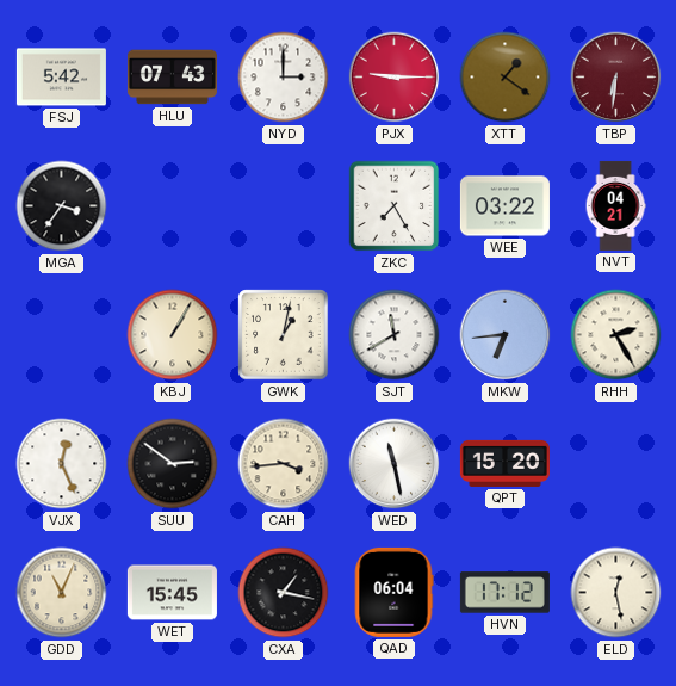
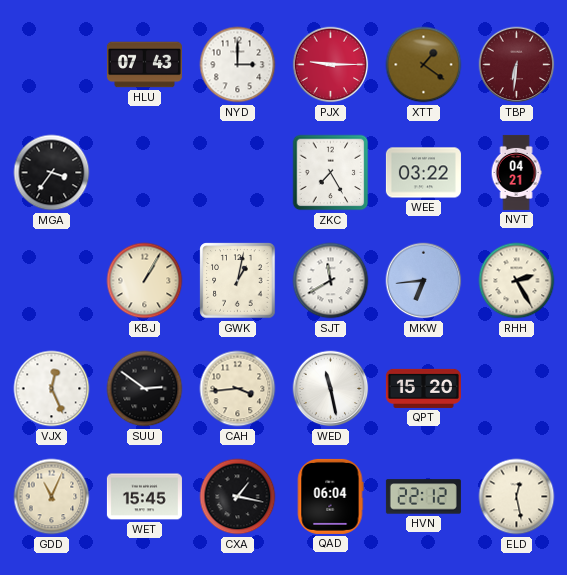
FSJ: 5:42 -> none (61, 78)
HVN: 17:12 -> 22:12 (423, 497)
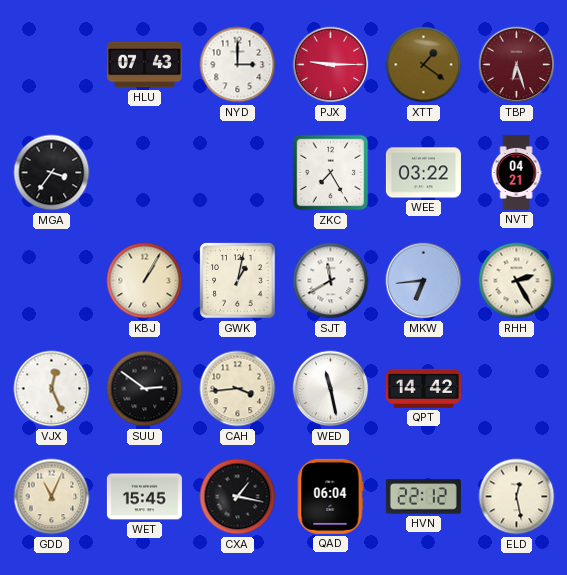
TBP: 6:31 -> 6:27 (517, 65)
QPT: 15:20 -> 14:42 (423, 388)
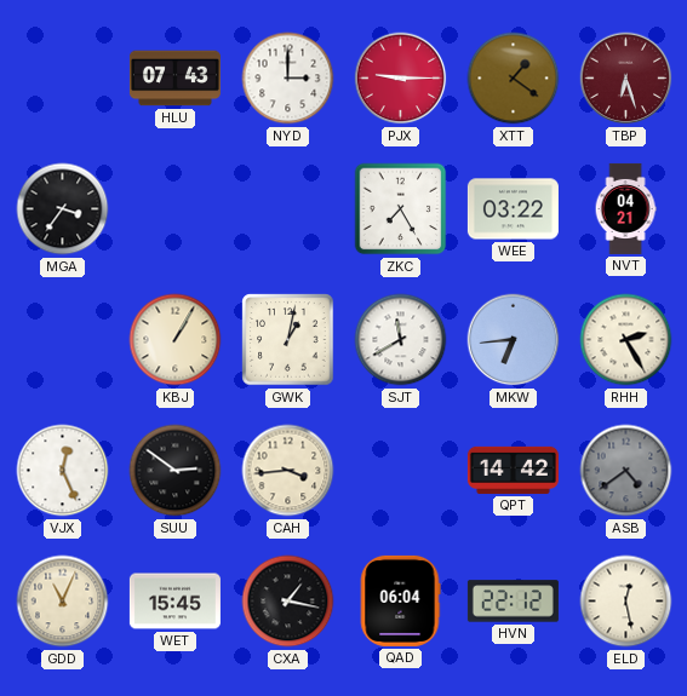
WED: 11:28 -> none (331, 389)
ASB: none -> 4:39 (626, 471)
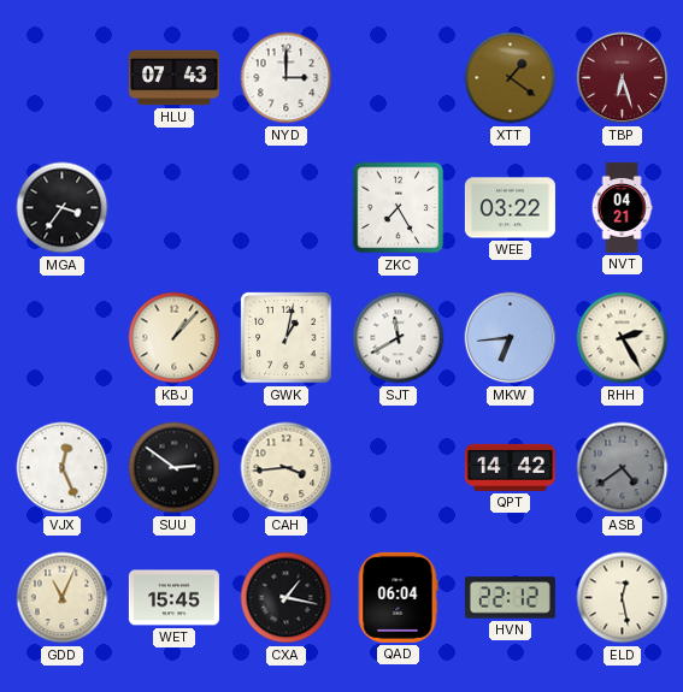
PJX: 9:15 -> none (401, 79)
KBJ: 1:05 -> 1:07 (175, 338)
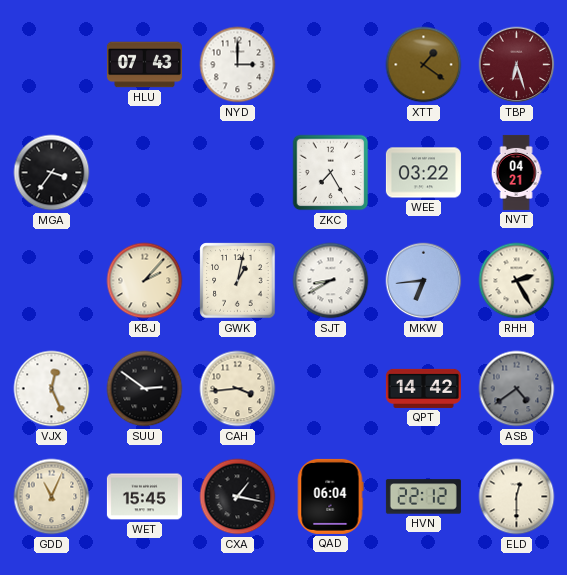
KBJ: 1:07 -> 2:07 (145, 281)
SJT: 11:40 -> 8:40 (331, 281)
ELD: 12:28 -> 12:30 (517, 497)
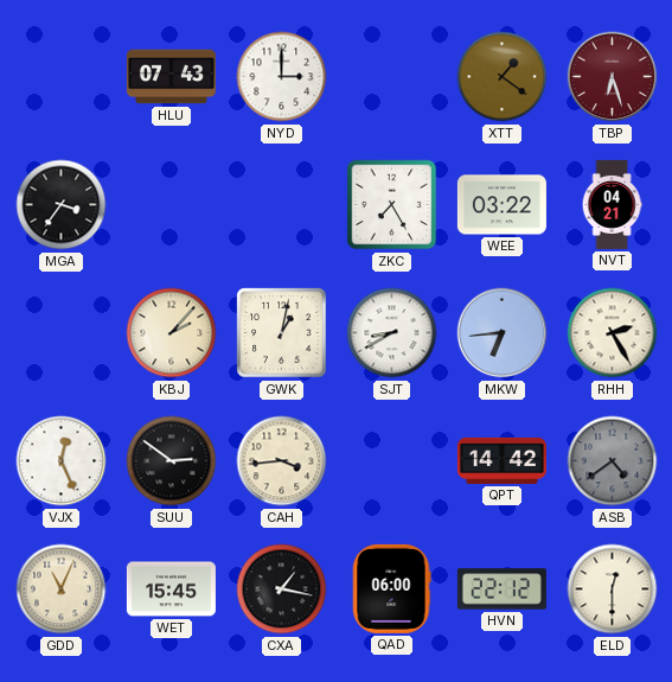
QAD: 06:04 -> 06:00 (391, 588)
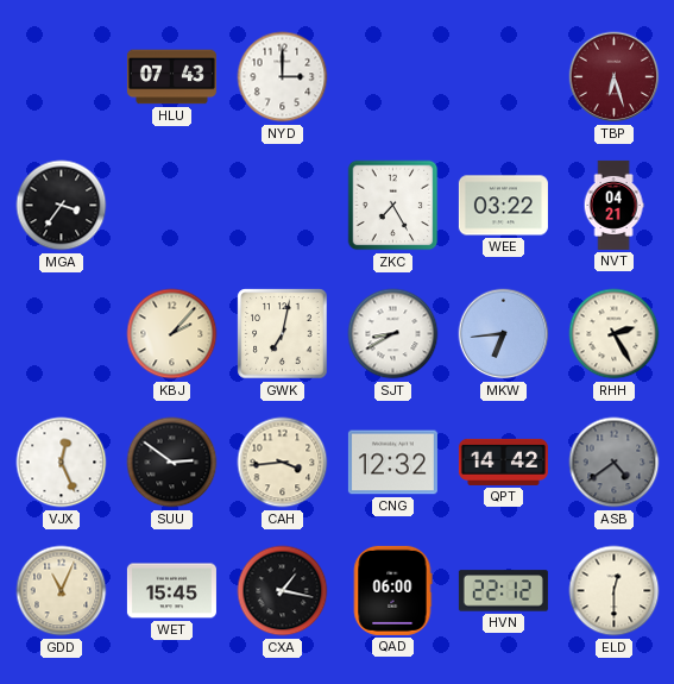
XTT: 1:21 -> none (503, 77)
GWK: 1:02 -> 7:02 (283, 334)
CNG: none -> 12:32 (392, 463)
